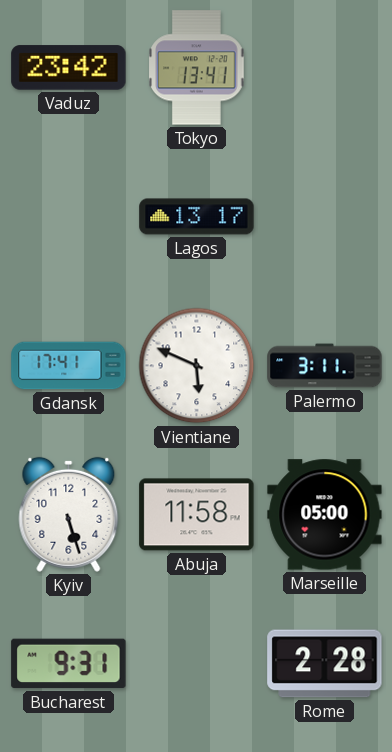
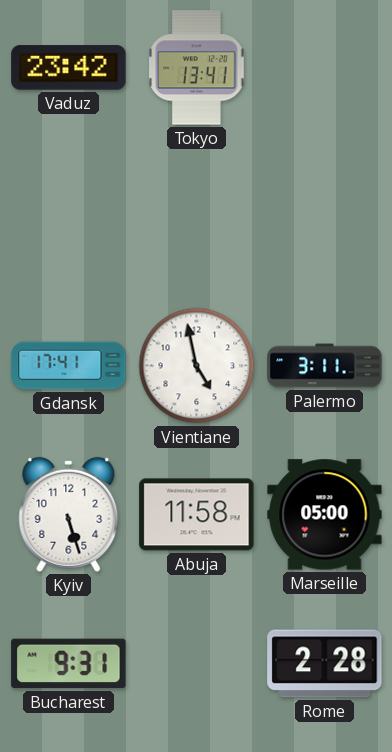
Lagos: 13:17 -> none (197, 217)
Vientiane: 5:49 -> 4:58 (197, 366)
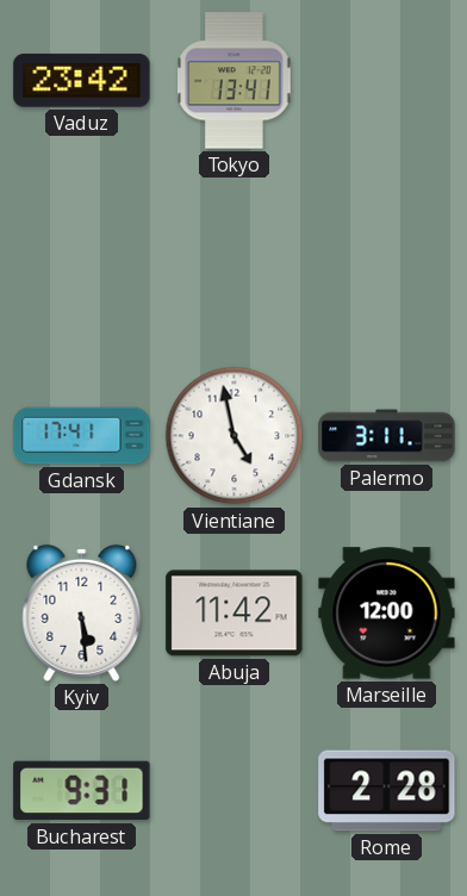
Kyiv: 5:27 -> 5:29 (82, 612)
Abuja: 11:58 -> 11:42 (235, 614)
Marseille: 05:00 -> 12:00 (387, 614)
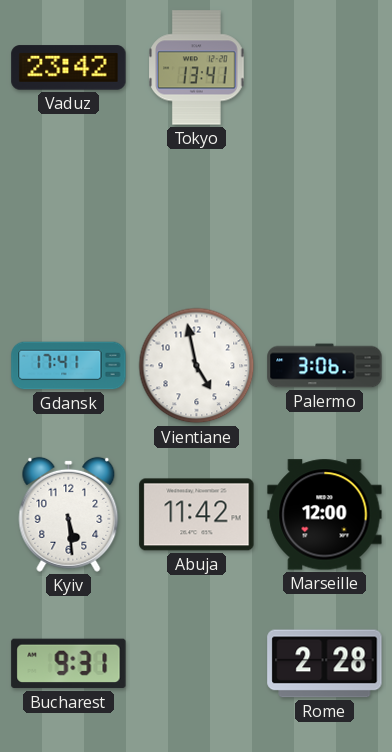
Palermo: 3:11 -> 3:06 (325, 366)
